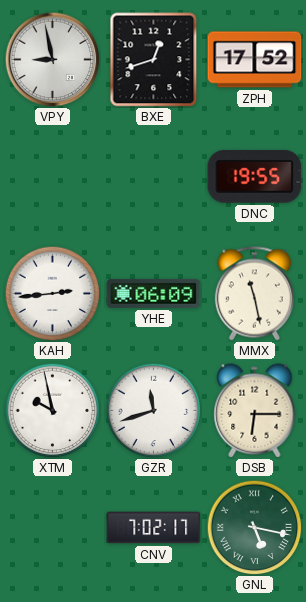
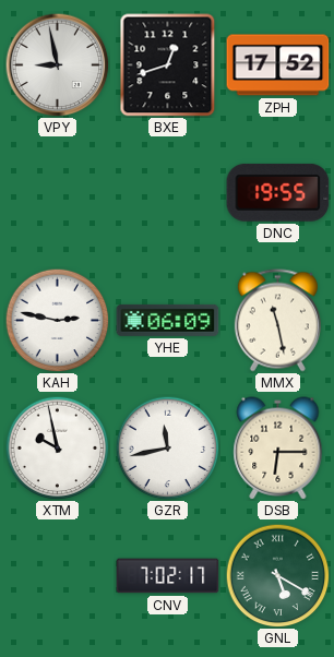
KAH: 2:44 -> 2:47 (57, 320)
GZR: 11:42 -> 11:43 (167, 447)
GNL: 5:17 -> 5:20 (277, 575)
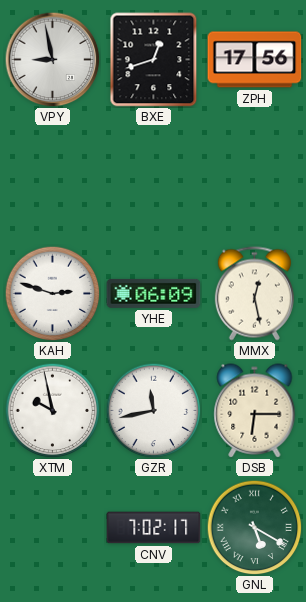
ZPH: 17:52 -> 17:56 (255, 60)
DNC: 19:55 -> none (278, 192)
KAH: 2:47 -> 2:48 (52, 293)
MMX: 11:28 -> 12:28 (254, 294)
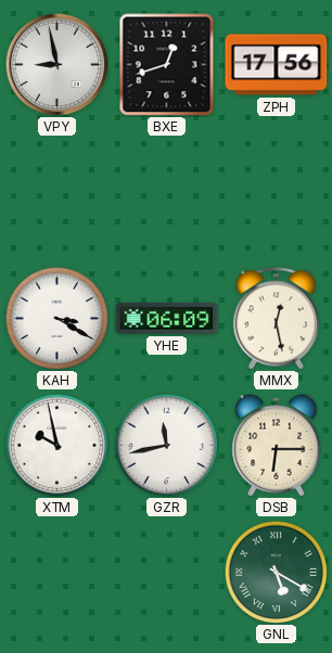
KAH: 2:48 -> 3:20 (56, 318)
CNV: 7:02 -> none (154, 528)
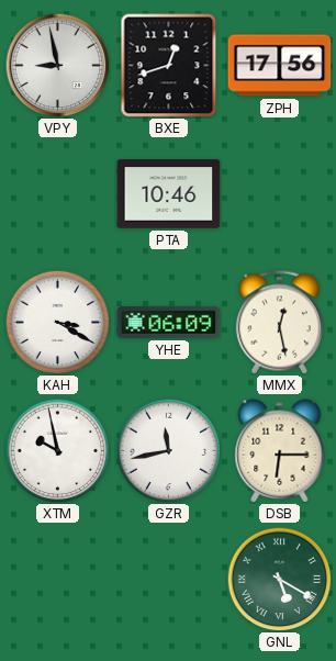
PTA: none -> 10:46 (169, 194)
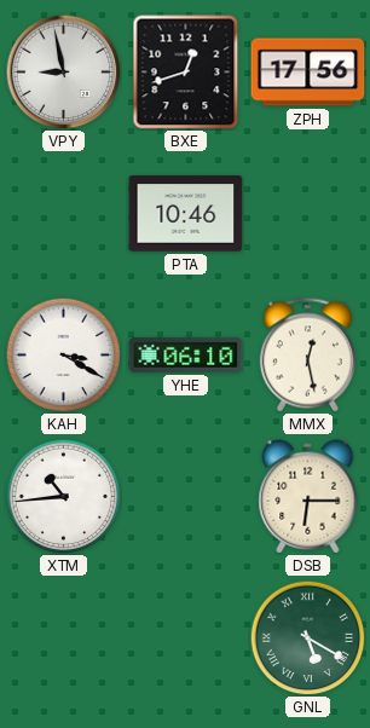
YHE: 06:09 -> 06:10 (186, 354)
XTM: 9:58 -> 10:44 (63, 496)
GZR: 11:43 -> none (168, 450)
